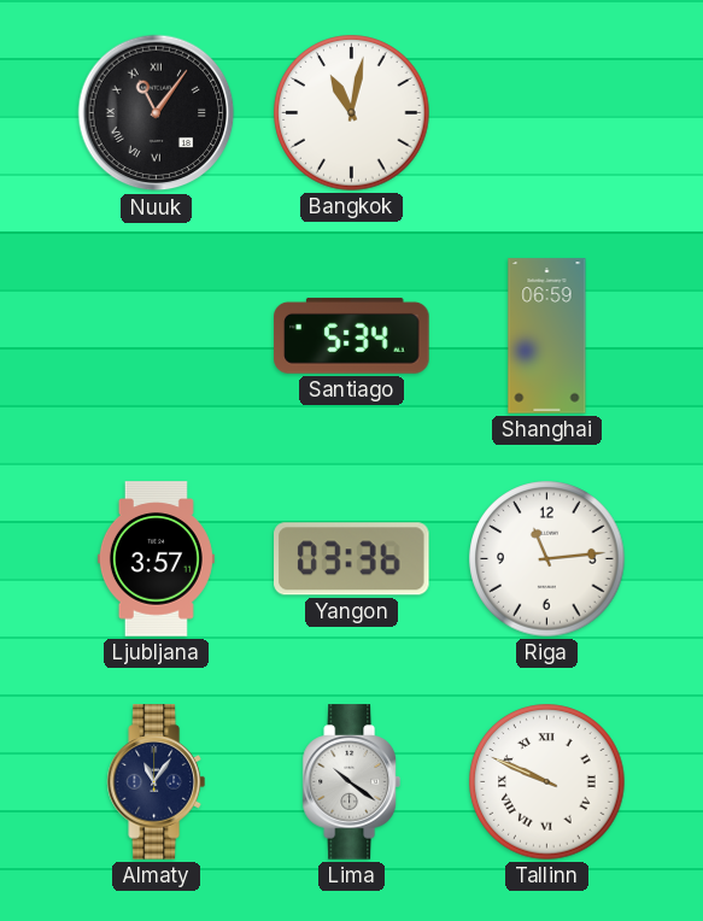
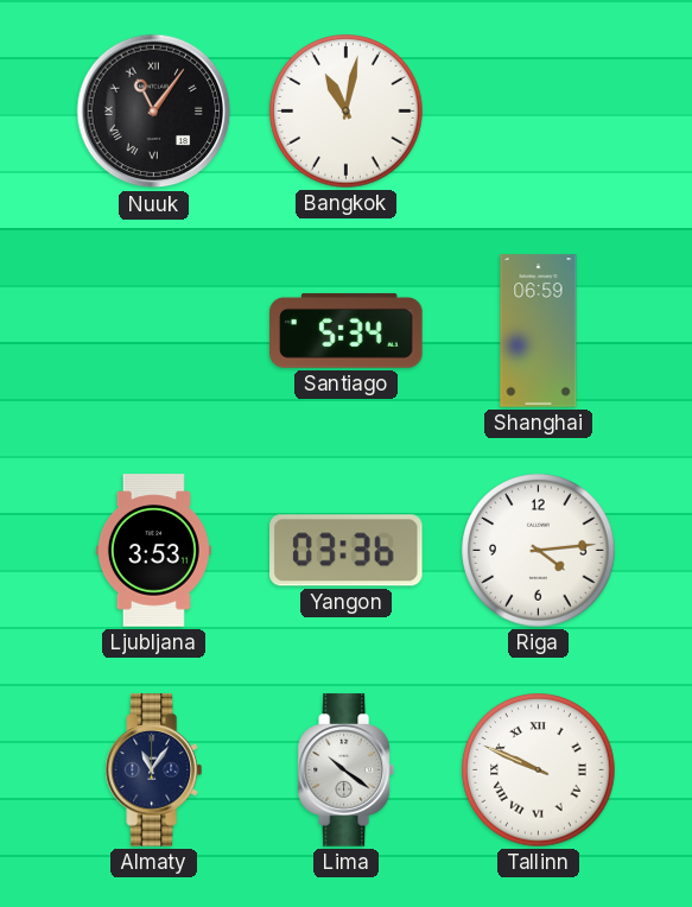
Ljubljana: 3:57 -> 3:53 (153, 551)
Riga: 11:14 -> 4:14 (539, 551)
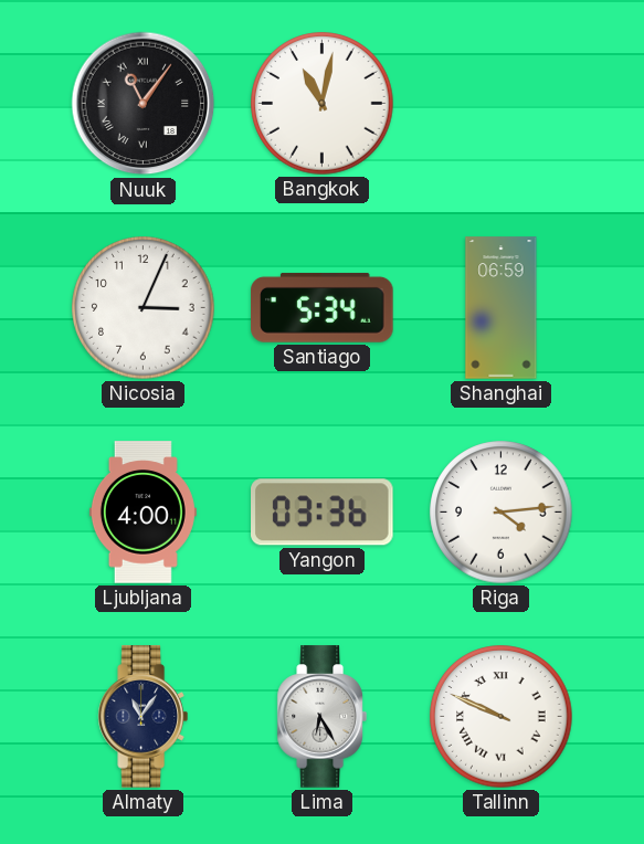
Nicosia: none -> 3:04 (144, 308)
Ljubljana: 3:53 -> 4:00 (142, 513)
Lima: 10:21 -> 6:25 (321, 717)
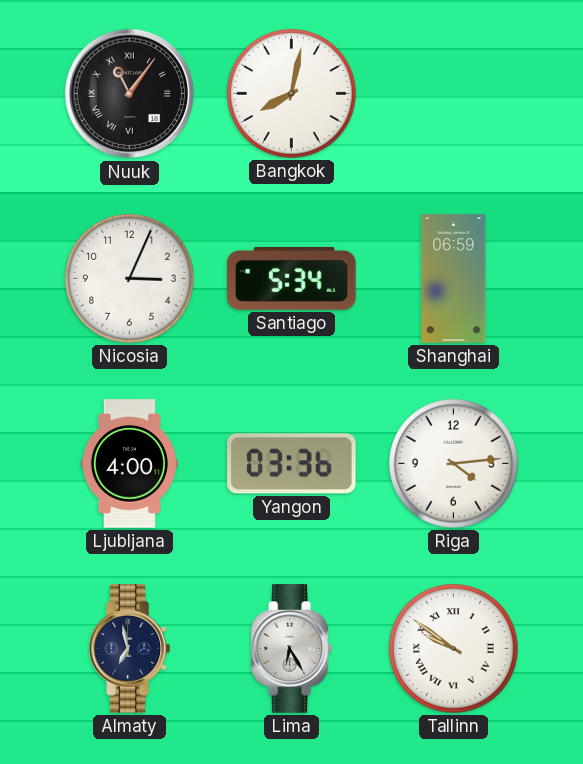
Bangkok: 11:02 -> 8:02 (292, 94)
Almaty: 11:06 -> 6:58 (129, 649)
Tallinn: 9:49 -> 9:51 (454, 649)
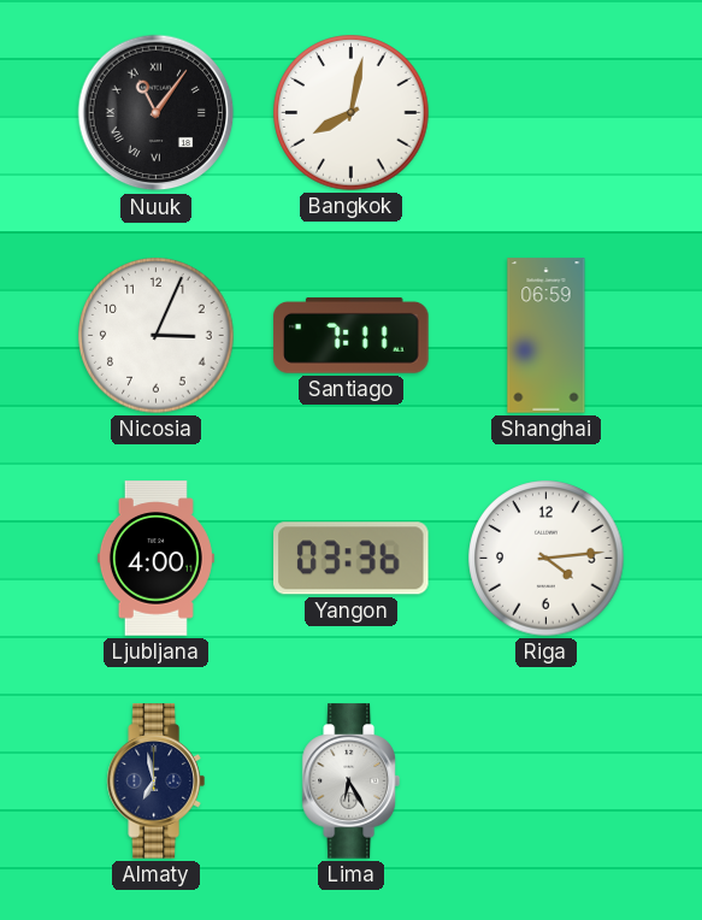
Santiago: 5:34 -> 7:11 (352, 335)
Tallinn: 9:51 -> none (454, 649)
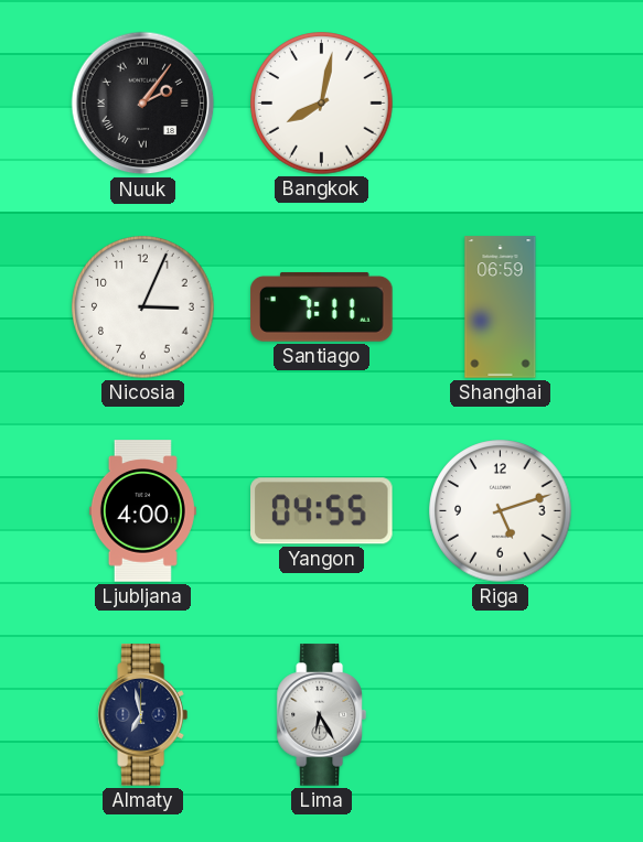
Nuuk: 11:06 -> 2:06 (143, 104)
Yangon: 03:36 -> 04:55 (322, 511)
Riga: 4:14 -> 5:12 (501, 511)
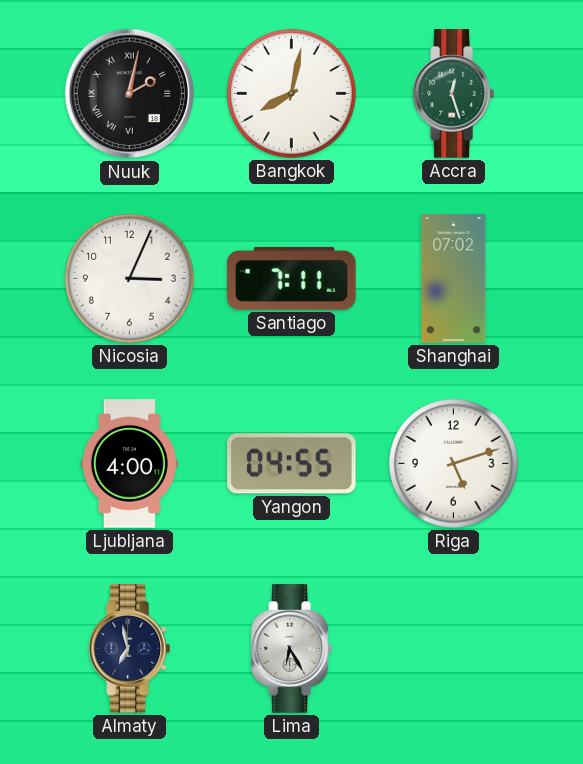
Nuuk: 2:06 -> 2:02 (130, 94)
Accra: none -> 12:27 (453, 94)
Shanghai: 06:59 -> 07:02 (454, 279)
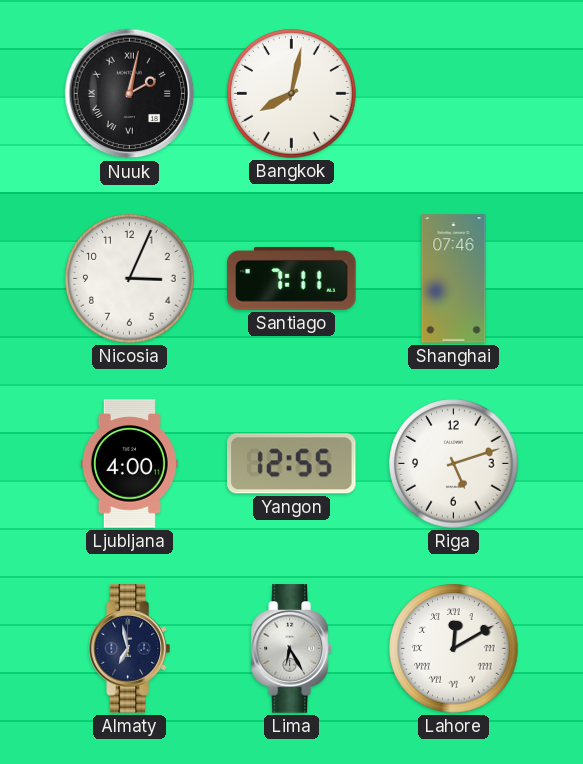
Accra: 12:27 -> none (453, 94)
Shanghai: 07:02 -> 07:46 (454, 279)
Yangon: 04:55 -> 12:55 (292, 464)
Lahore: none -> 12:10 (454, 649)
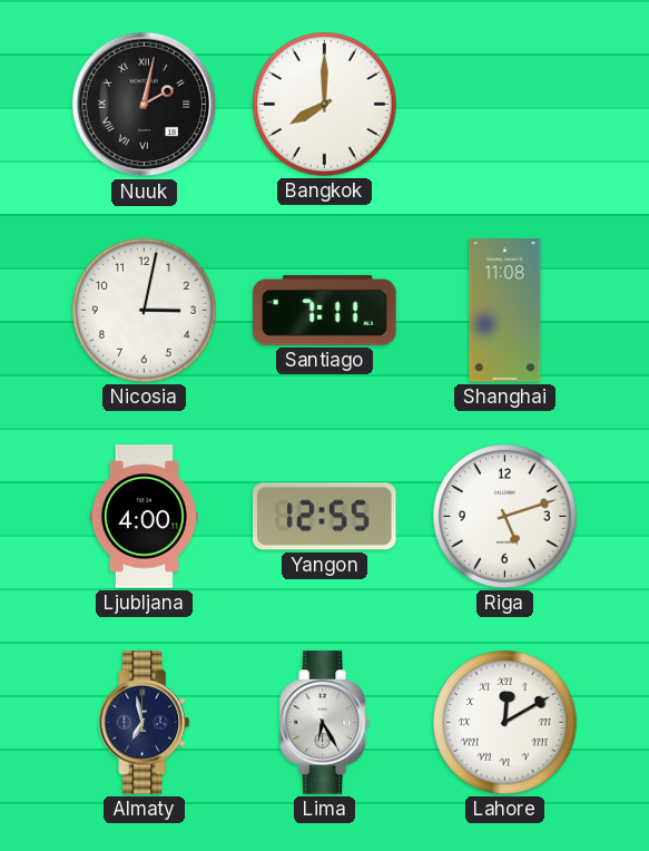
Bangkok: 8:02 -> 8:00 (325, 105)
Nicosia: 3:04 -> 3:02 (145, 311)
Shanghai: 07:46 -> 11:08 (505, 311)
